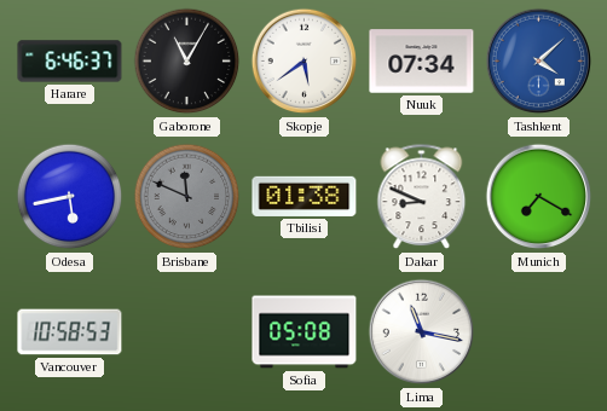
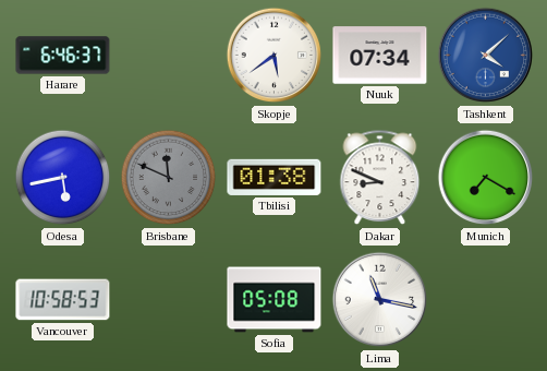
Gaborone: 11:05 -> none (187, 62)
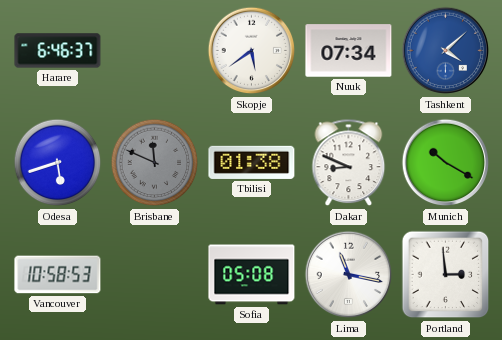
Odesa: 5:43 -> 5:42 (58, 163)
Munich: 7:20 -> 10:20 (446, 163)
Portland: none -> 2:59 (446, 275)
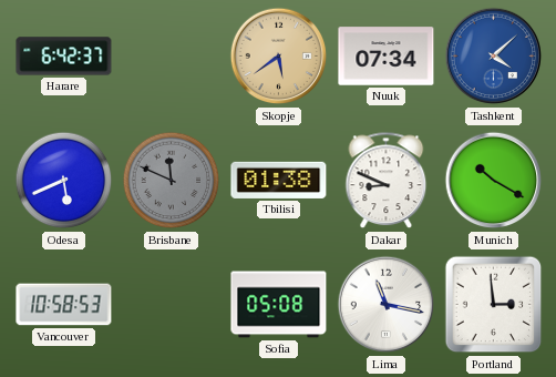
Harare: 6:46 -> 6:42 (64, 57)
Skopje dial: white -> champagne (279, 57)
Odesa: 5:42 -> 5:41 (64, 181)
